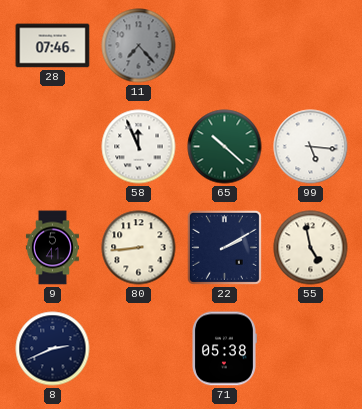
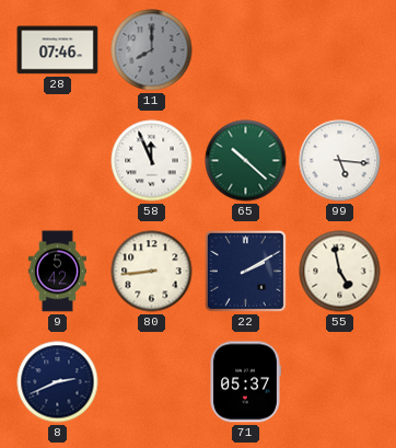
11: 7:23 -> 8:00 (152, 50)
9: 5:41 -> 5:42 (57, 272)
71: 05:38 -> 05:37 (246, 382)
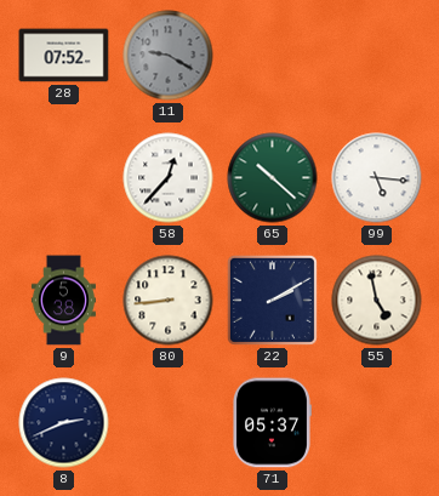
28: 07:46 -> 07:52 (64, 56)
11: 8:00 -> 9:20 (169, 56)
58: 11:56 -> 12:37 (169, 178)
9: 5:42 -> 5:38 (63, 301)
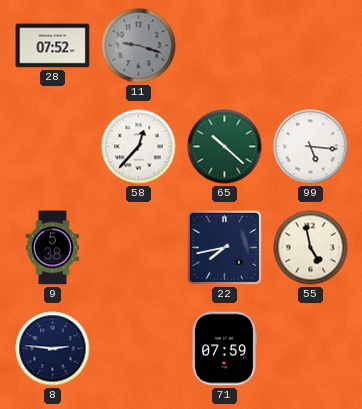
11: 9:20 -> 9:18 (139, 46)
80: 8:44 -> none (169, 301)
22: 2:10 -> 7:43 (224, 247)
8: 2:41 -> 2:46 (53, 349)
71: 05:37 -> 07:59 (225, 349)
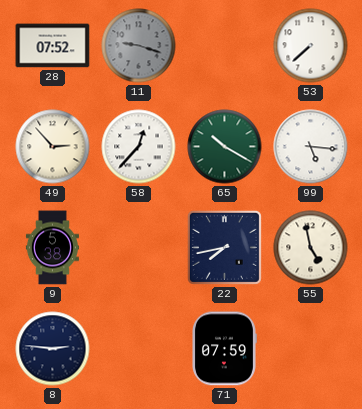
53: none -> 7:38 (311, 46)
49: none -> 2:53 (53, 147)
65: 10:22 -> 10:20 (225, 147)
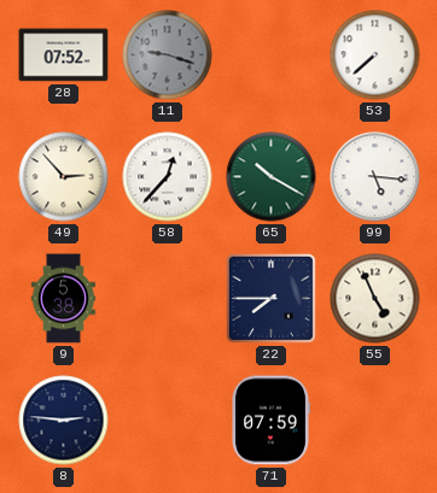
22: 7:43 -> 7:45 (270, 298)
55: 4:58 -> 4:56 (375, 299)
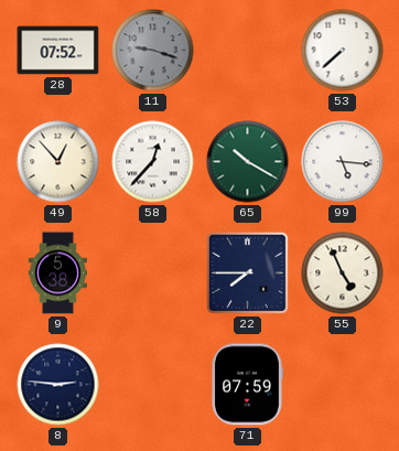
49: 2:53 -> 12:53 (58, 162)
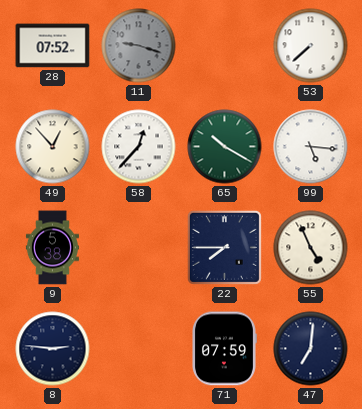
47: none -> 7:01 (311, 349)
